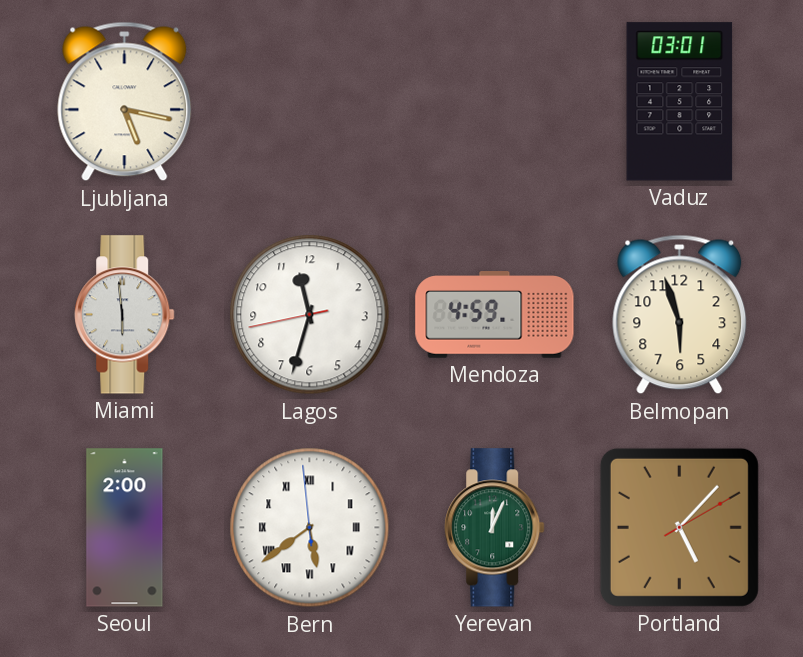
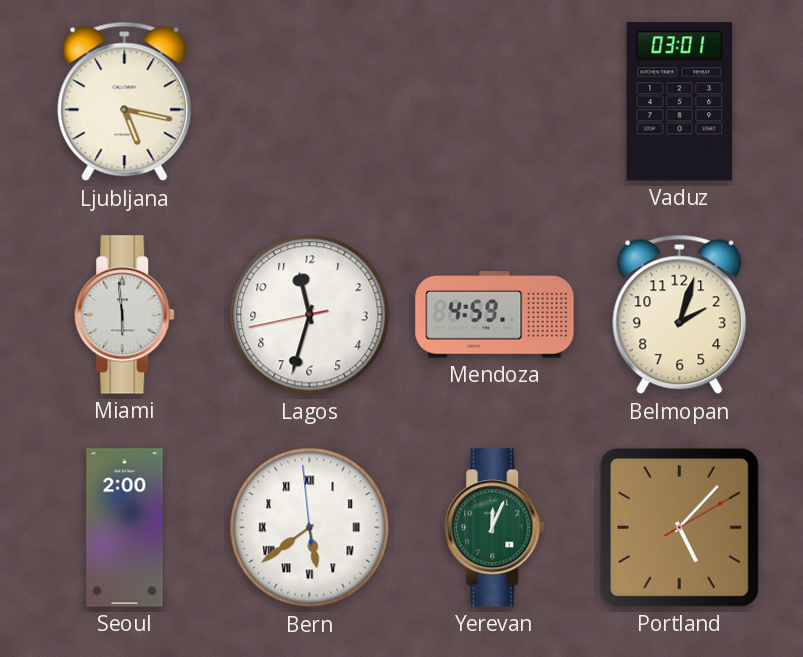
Belmopan: 5:57 -> 2:03 (680, 315)
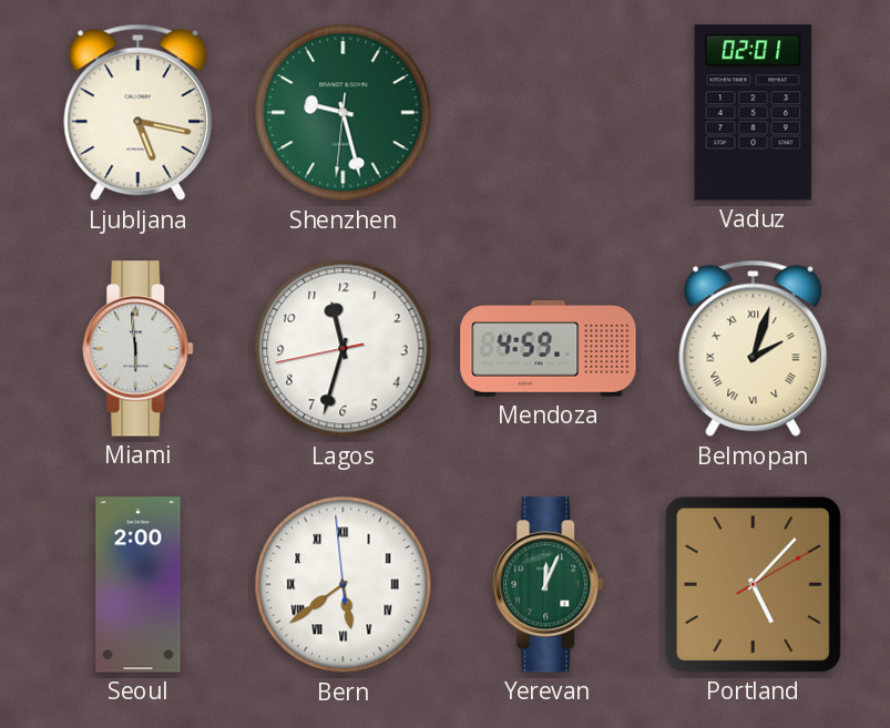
Shenzhen: none -> 9:27 (344, 113)
Vaduz: 03:01 -> 02:01 (754, 113)
Belmopan numerals: Arabic -> Roman (754, 349)
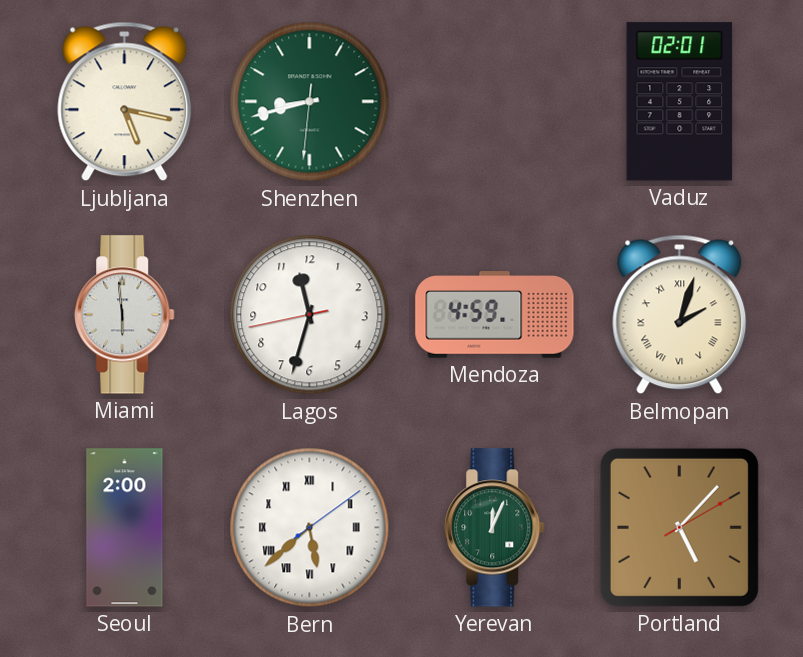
Shenzhen: 9:27 -> 8:42 (310, 102)
Bern: 5:38:59 -> 5:38:09 (310, 528)
